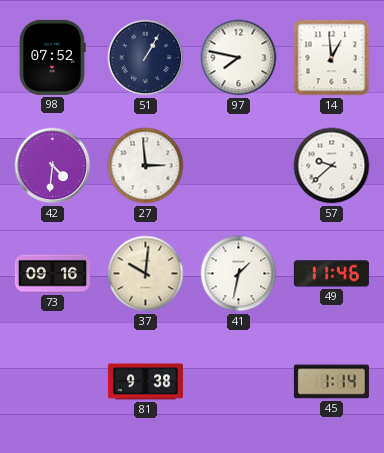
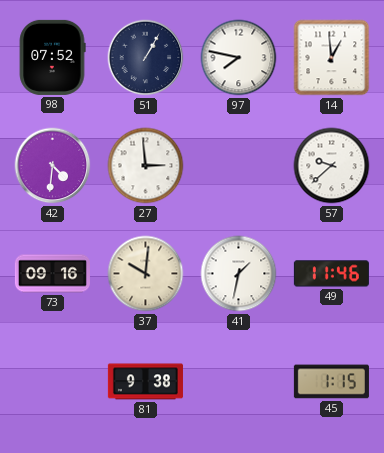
45: 1:14 -> 1:15 (331, 382)
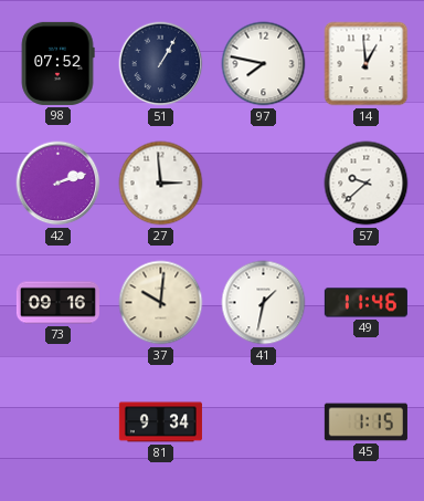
42: 4:31 -> 2:12 (59, 184)
81: 9:38 -> 9:34 (160, 422)
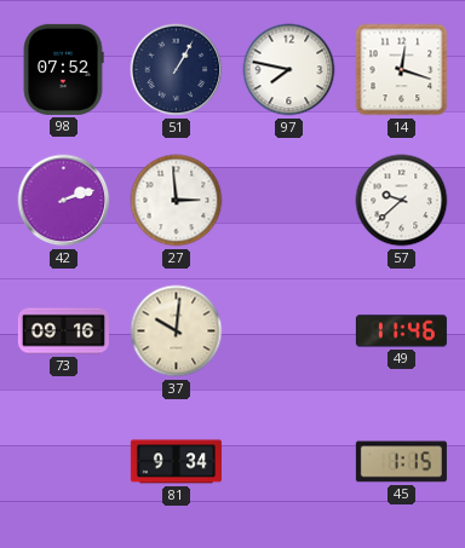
14: 12:59 -> 12:18 (402, 70)
41: 1:32 -> none (264, 303)
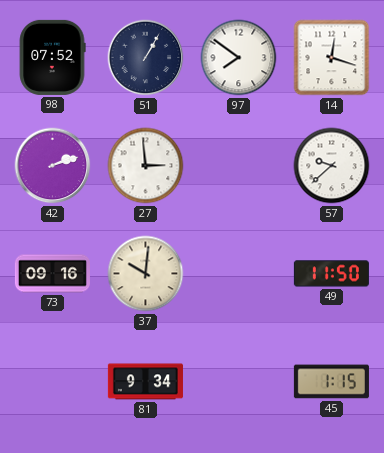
97: 7:47 -> 7:51 (239, 58)
49: 11:46 -> 11:50 (331, 274)
